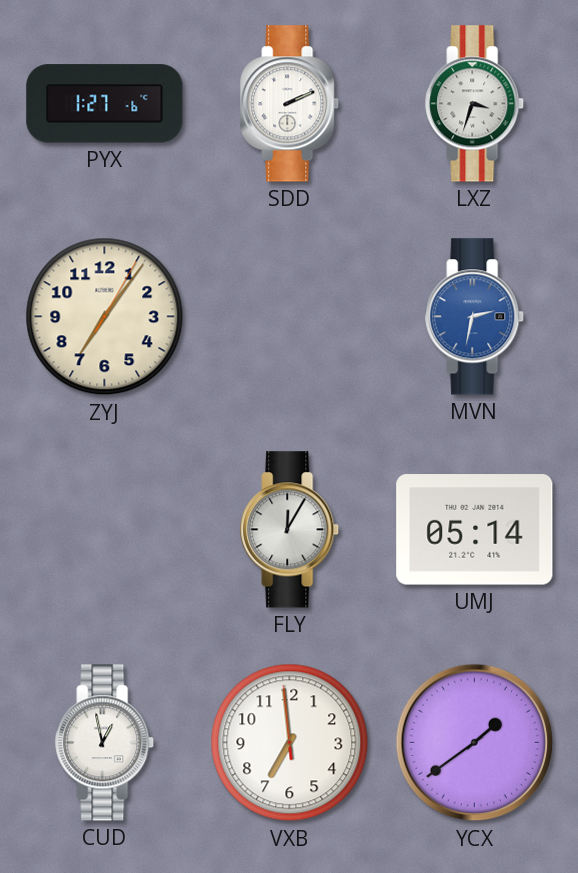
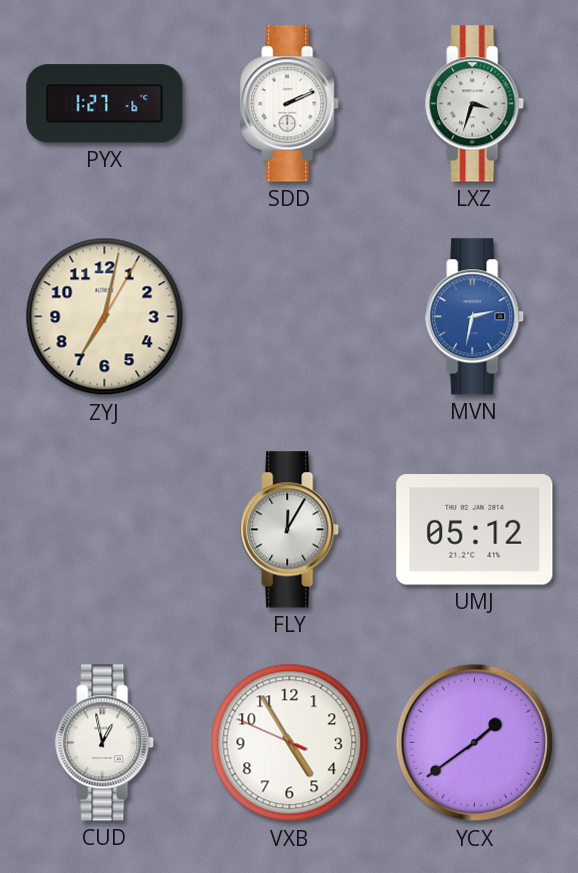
ZYJ: 7:06 -> 7:02 (105, 317)
UMJ: 05:14 -> 05:12 (475, 530)
VXB: 6:58 -> 4:54 (290, 743)
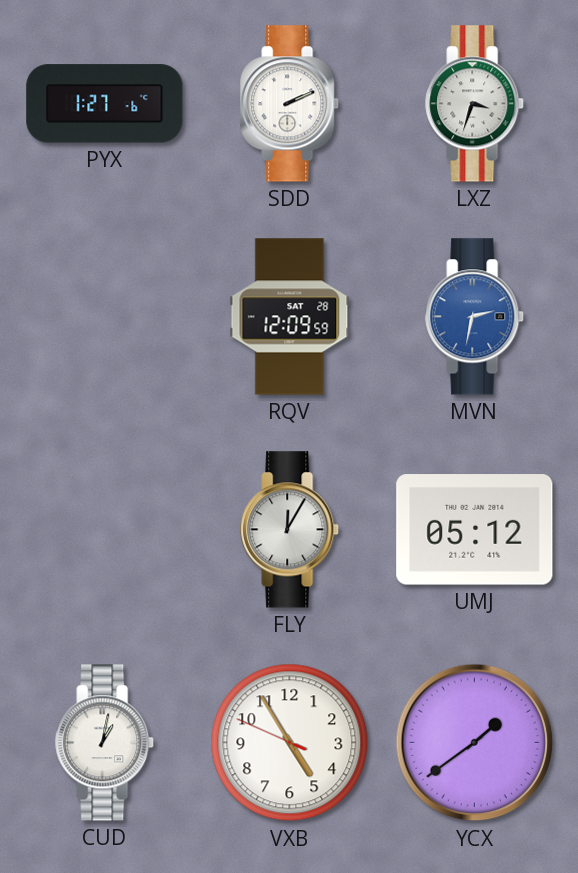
ZYJ: 7:02 -> none (105, 317)
RQV: none -> 12:09 (290, 317)
CUD: 12:58 -> 1:02 (105, 743)
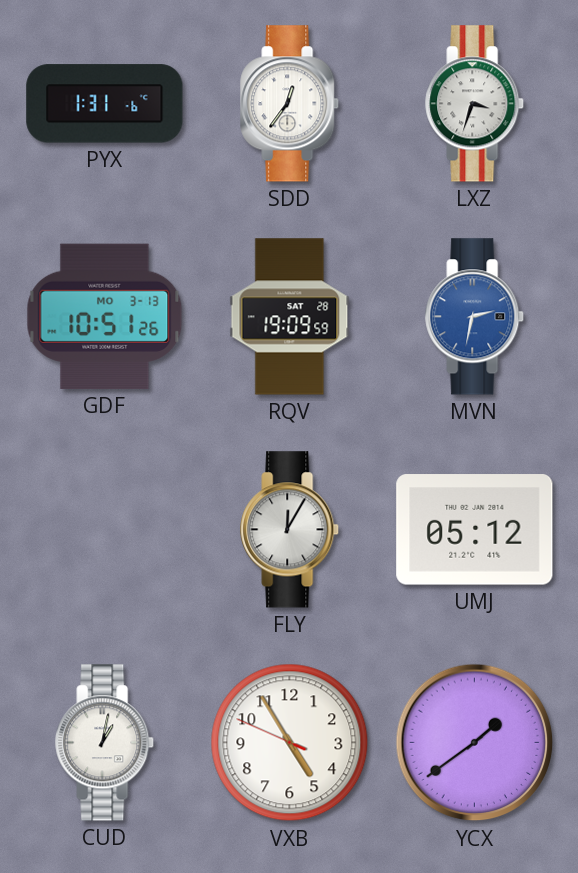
PYX: 1:27 -> 1:31 (105, 104)
SDD: 2:11 -> 12:36 (290, 104)
GDF: none -> 10:51 (105, 316)
RQV: 12:09 -> 19:09 (290, 317)
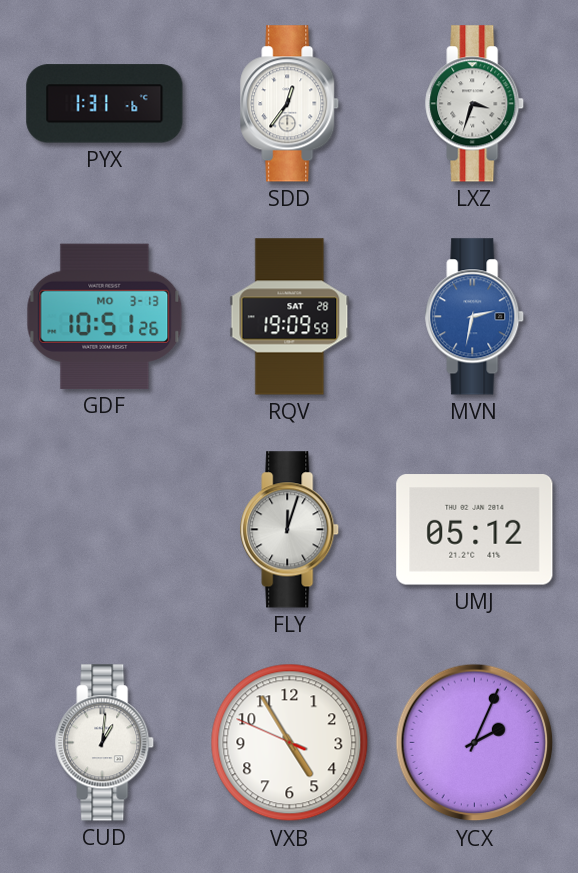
FLY: 12:05 -> 12:03 (290, 530)
CUD: 1:02 -> 1:01 (105, 743)
YCX: 1:39 -> 2:04 (475, 743)
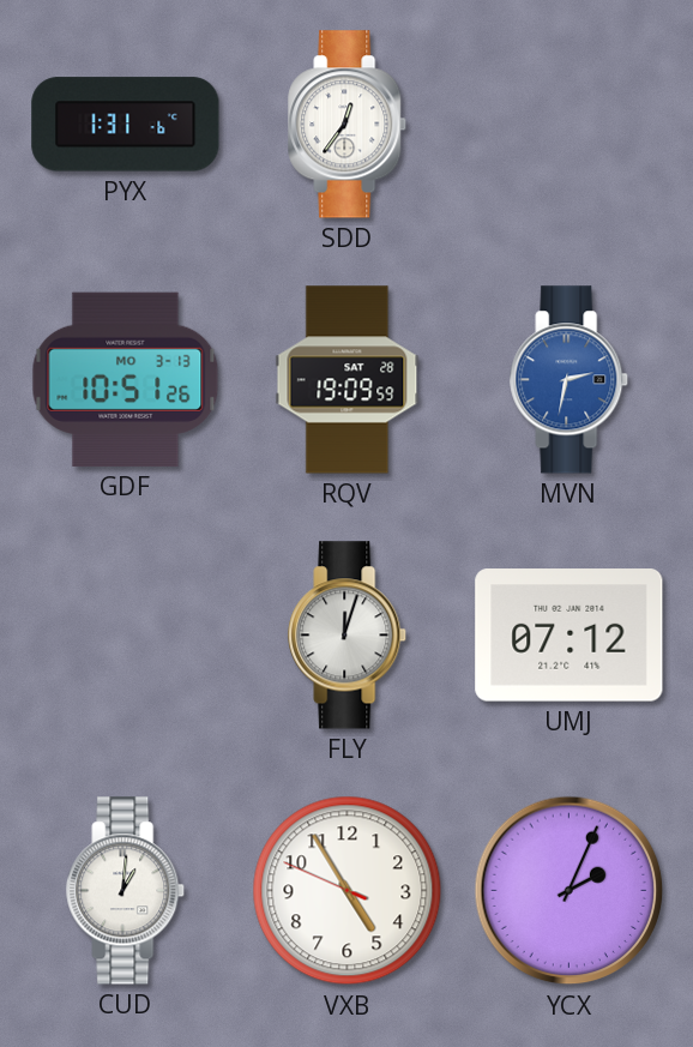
LXZ: 3:33 -> none (475, 104)
UMJ: 05:12 -> 07:12 (570, 636)
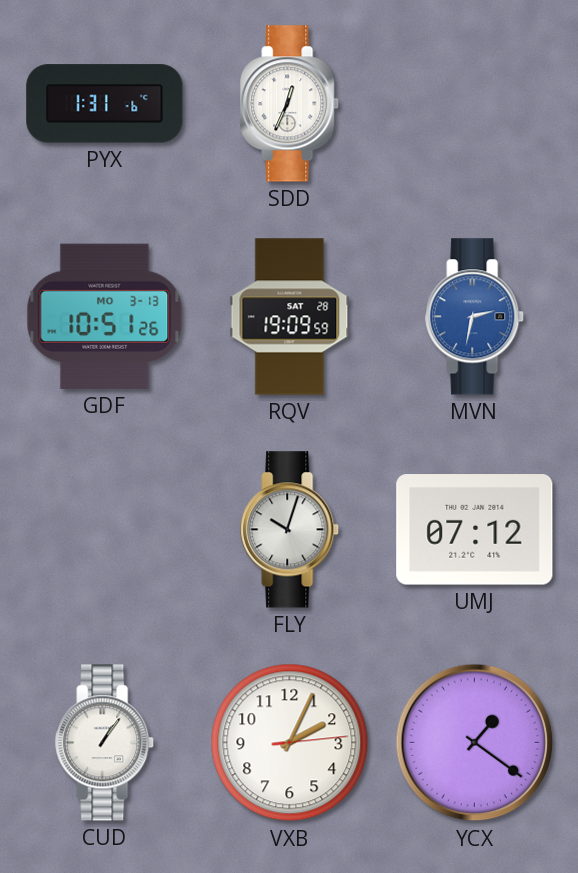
SDD: 12:36 -> 12:34 (290, 104)
FLY: 12:03 -> 10:03 (290, 530)
CUD: 1:01 -> 1:06 (105, 743)
VXB: 4:54 -> 2:04 (290, 743)
YCX: 2:04 -> 1:21 (475, 743)
